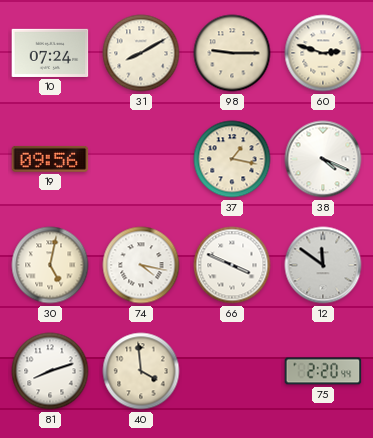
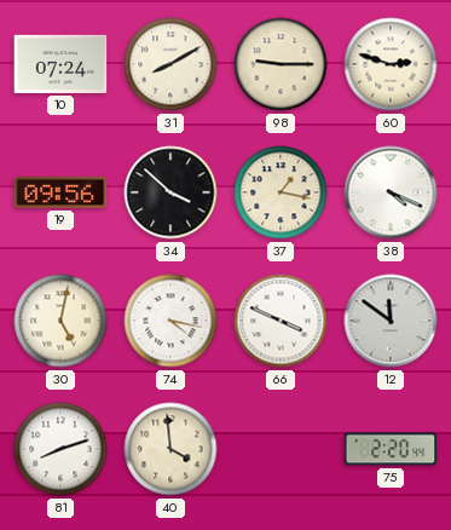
34: none -> 3:52 (170, 192)
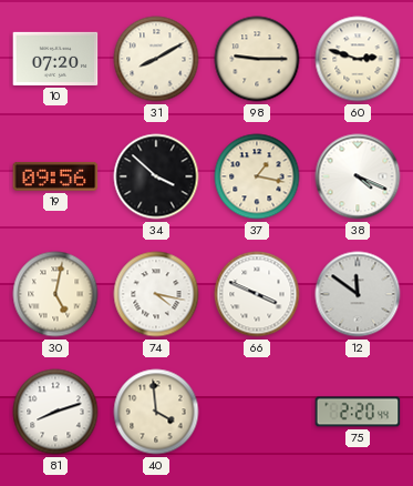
10: 07:24 -> 07:20 (55, 59)
